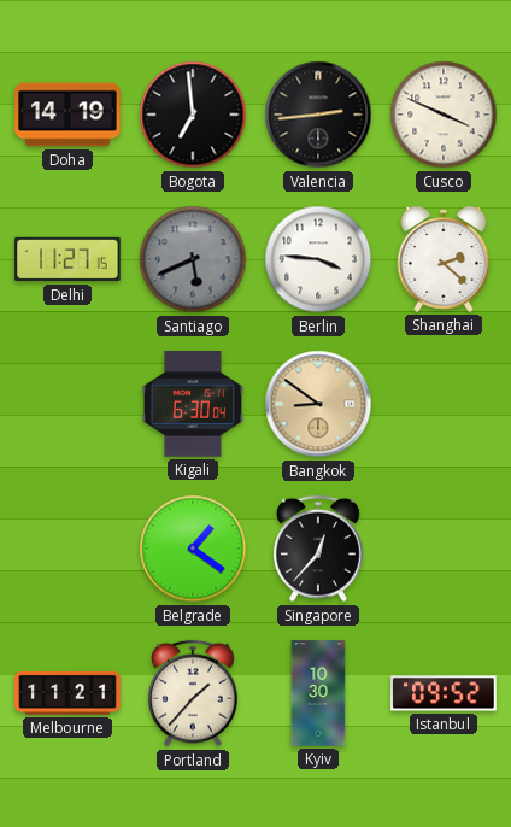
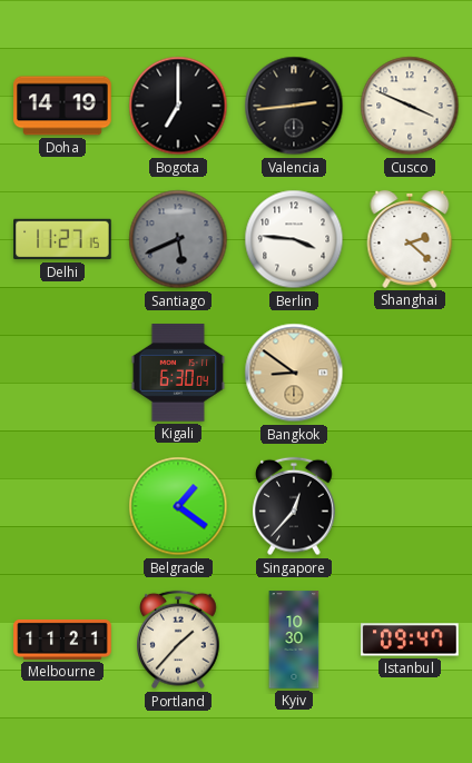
Bogota: 6:59 -> 7:00 (178, 106)
Istanbul: 09:52 -> 09:47 (410, 640)
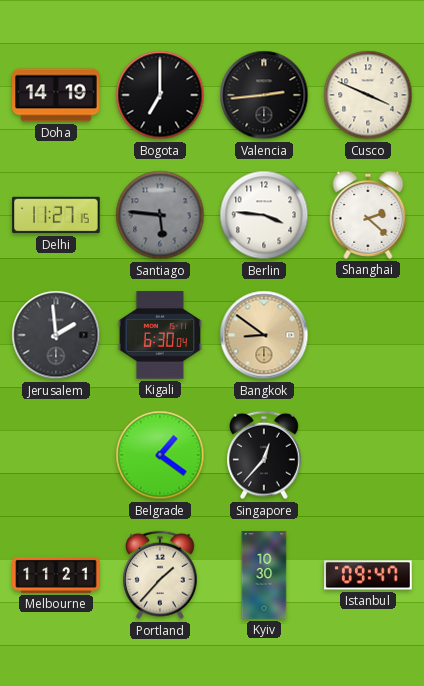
Santiago: 5:41 -> 5:46 (160, 215)
Jerusalem: none -> 1:59 (56, 335)
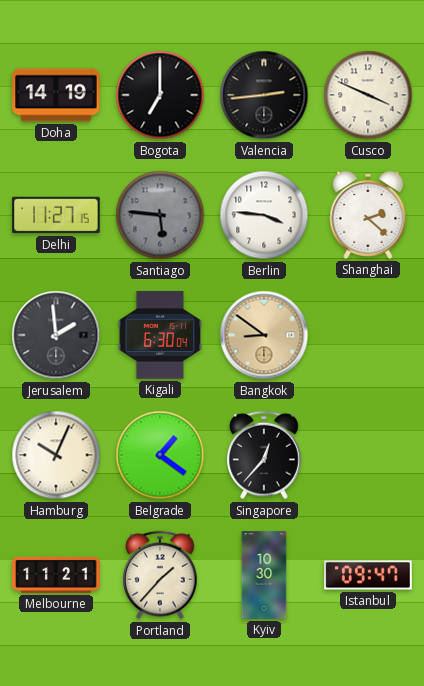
Hamburg: none -> 10:04 (56, 455)
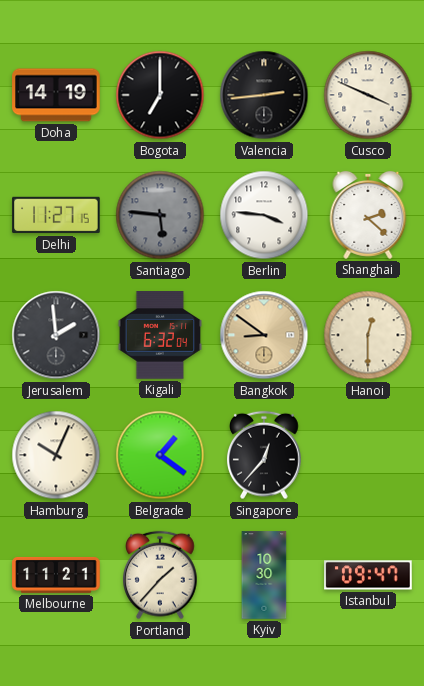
Kigali: 6:30 -> 6:32 (160, 335)
Hanoi: none -> 12:30 (368, 335)
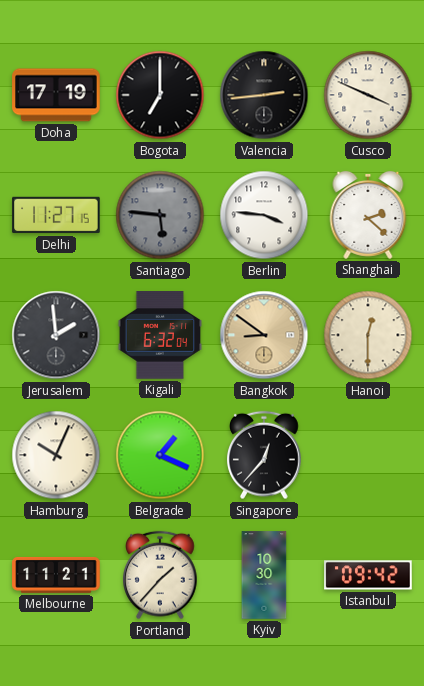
Doha: 14:19 -> 17:19 (56, 95)
Belgrade: 1:21 -> 1:19 (160, 455)
Istanbul: 09:47 -> 09:42 (368, 575)
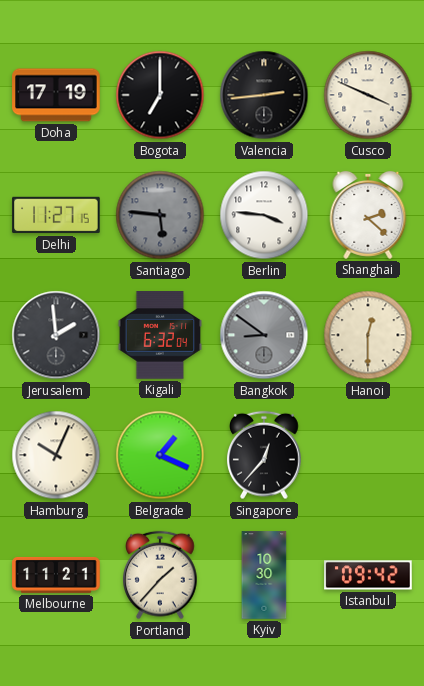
Bangkok dial: champagne -> grey (264, 335)
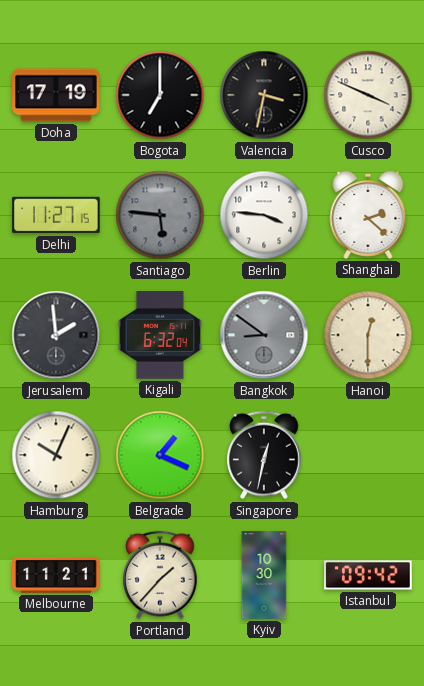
Valencia: 2:44 -> 3:32 (264, 95)
Singapore: 12:37 -> 12:32 (265, 455)
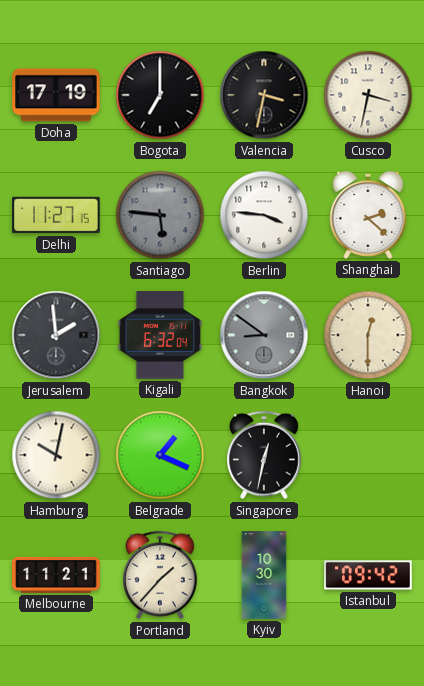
Cusco: 3:49 -> 3:32 (368, 95)
Hamburg: 10:04 -> 10:02 (56, 455)
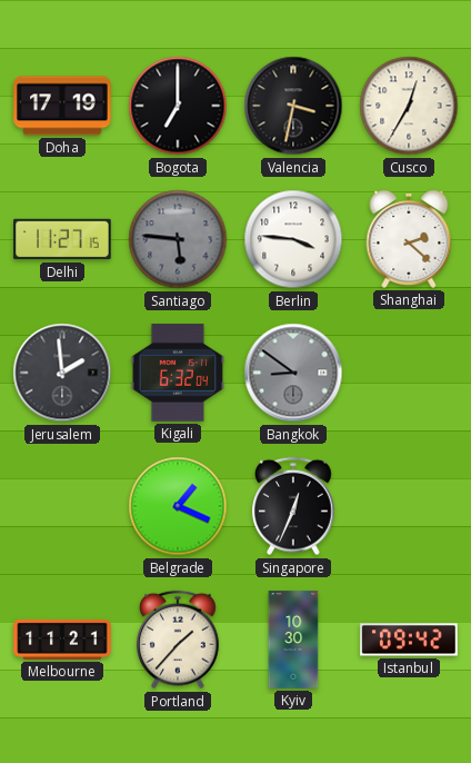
Cusco: 3:32 -> 12:35 (409, 106)
Hanoi: 12:30 -> none (368, 335)
Hamburg: 10:02 -> none (56, 455)
Singapore: 12:32 -> 12:34 (294, 506)
